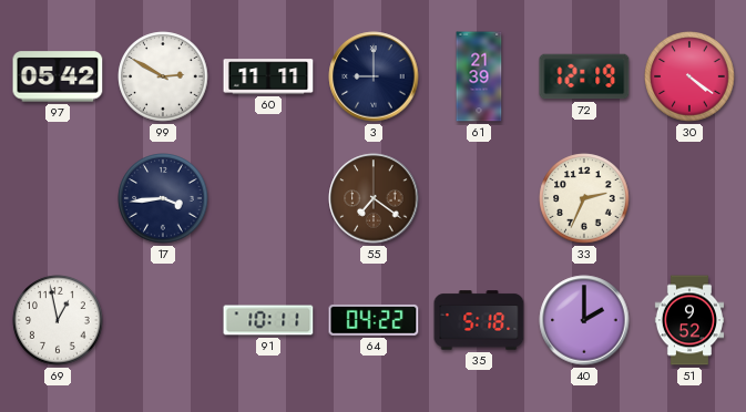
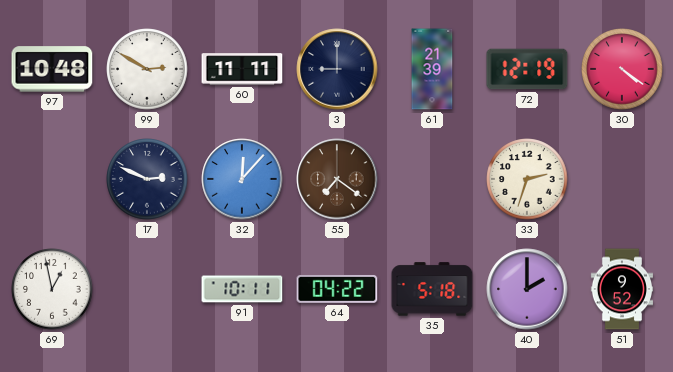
97: 05:42 -> 10:48 (52, 69)
17: 3:44 -> 2:49 (147, 179)
32: none -> 12:07 (242, 179)
33: 2:34 -> 2:33 (527, 179)
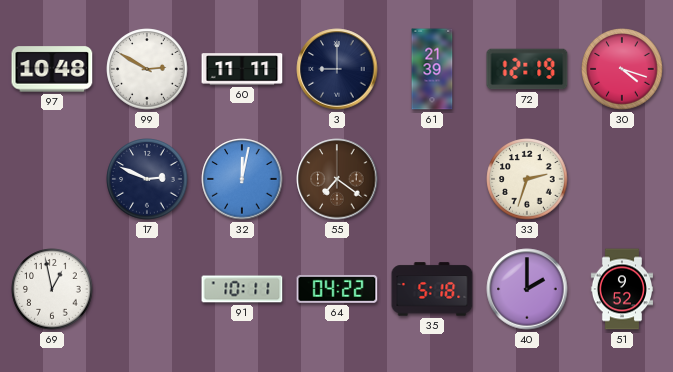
30: 4:21 -> 4:18 (622, 69)
32: 12:07 -> 12:02 (242, 179)
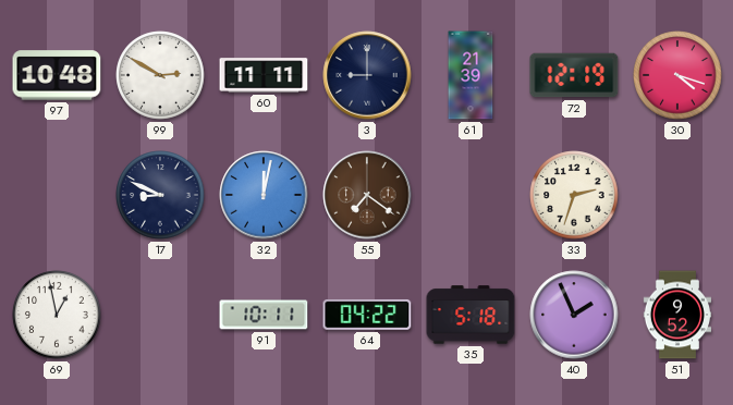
17: 2:49 -> 8:49 (160, 195)
40: 2:00 -> 1:56 (574, 315)
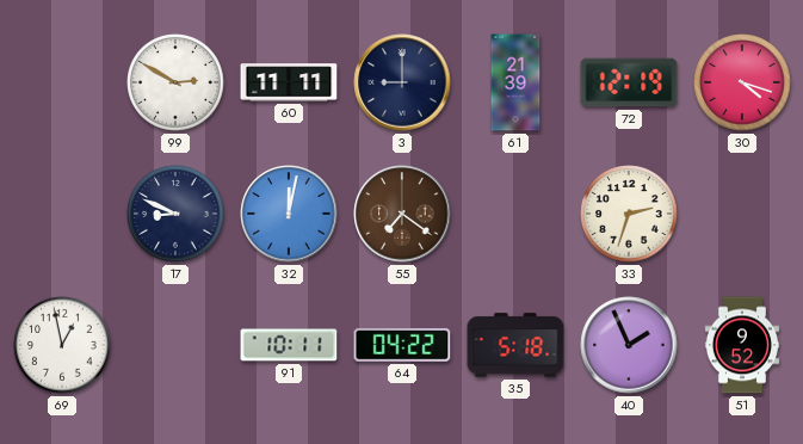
97: 10:48 -> none (57, 75)
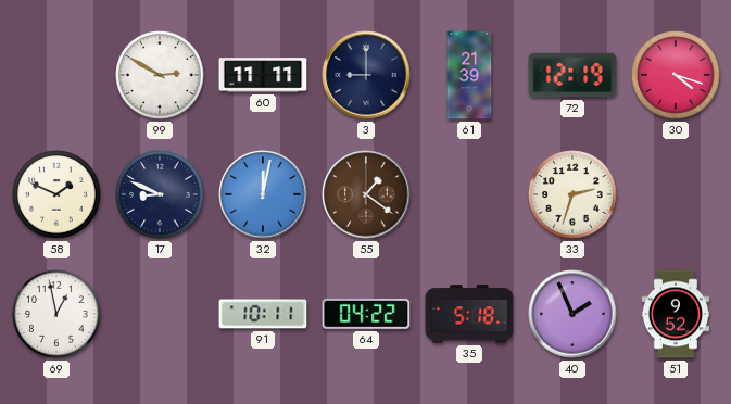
58: none -> 1:49 (56, 194)
55: 7:21 -> 1:21 (366, 194)
